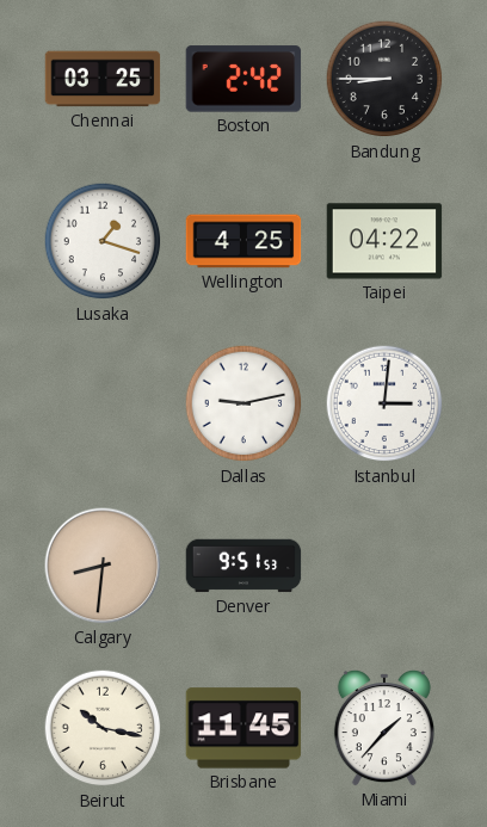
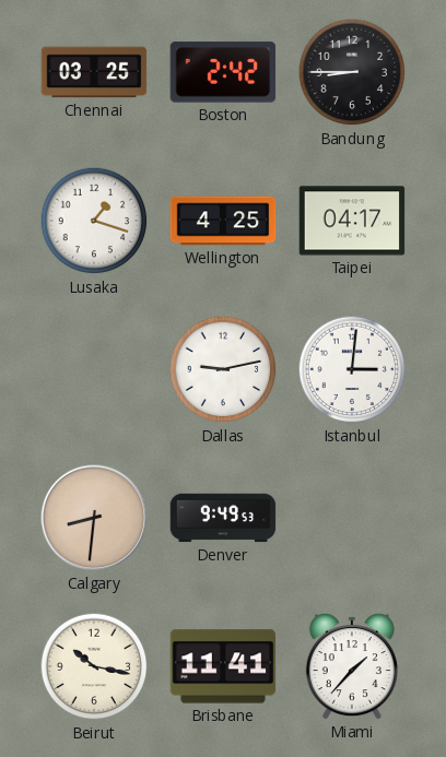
Taipei: 04:22 -> 04:17 (352, 221)
Denver: 9:51 -> 9:49 (223, 518)
Brisbane: 11:45 -> 11:41 (223, 666)
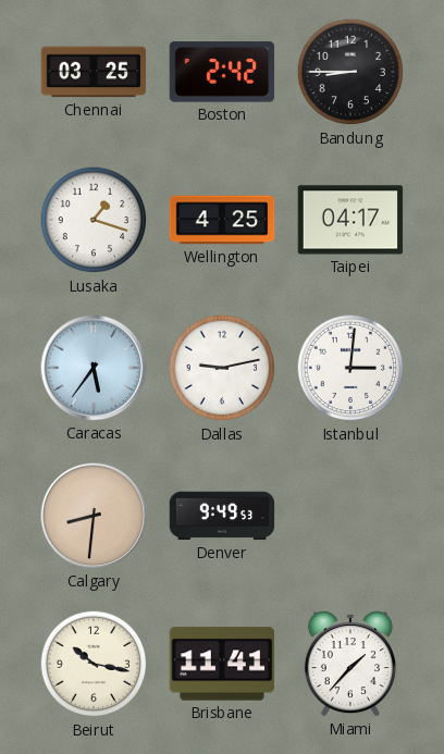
Caracas: none -> 5:36 (94, 368)
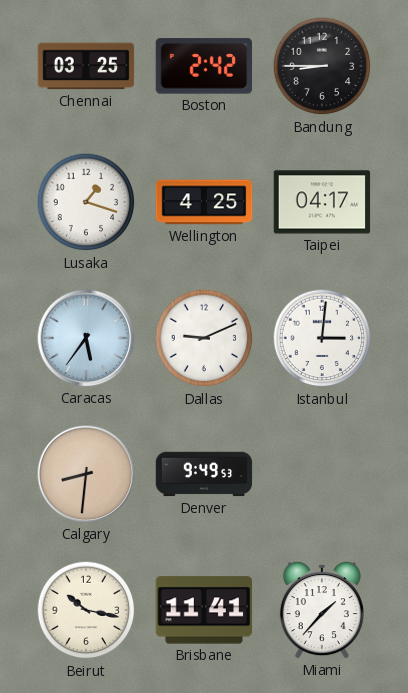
Dallas: 9:13 -> 9:11 (204, 338)
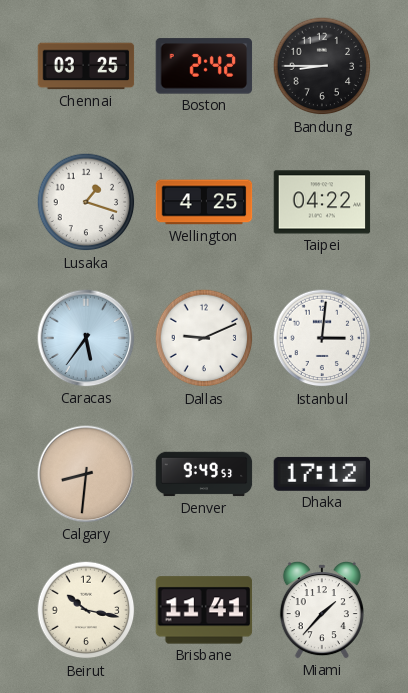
Taipei: 04:17 -> 04:22 (322, 202)
Dhaka: none -> 17:12 (322, 474)
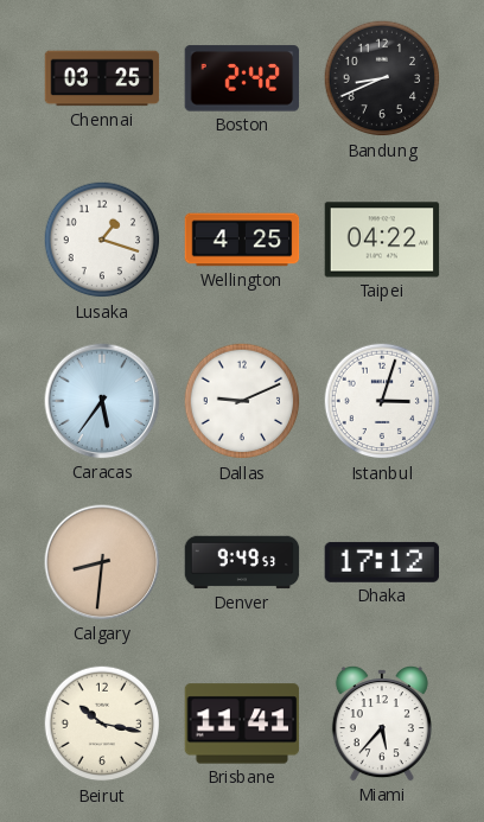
Bandung: 8:45 -> 8:41 (382, 78)
Istanbul: 3:01 -> 3:03 (382, 401)
Miami: 1:37 -> 5:37 (382, 725)
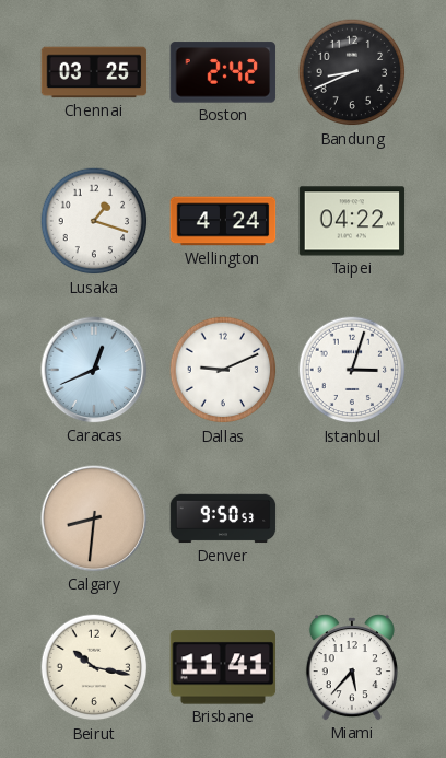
Wellington: 4:25 -> 4:24 (223, 221)
Caracas: 5:36 -> 12:41 (94, 370)
Denver: 9:49 -> 9:50 (223, 518)
Dhaka: 17:12 -> none (382, 562)
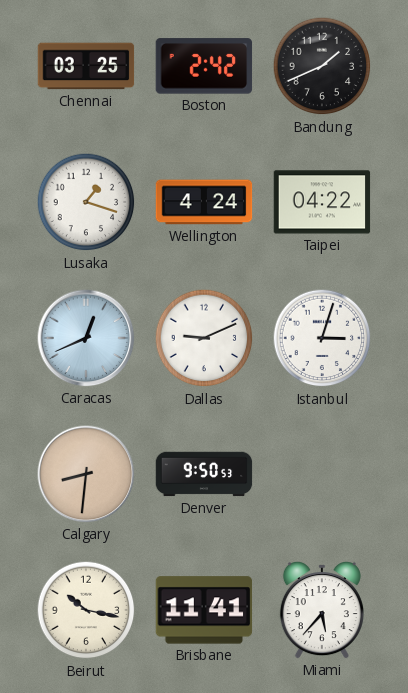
Bandung: 8:41 -> 1:41 (322, 66)
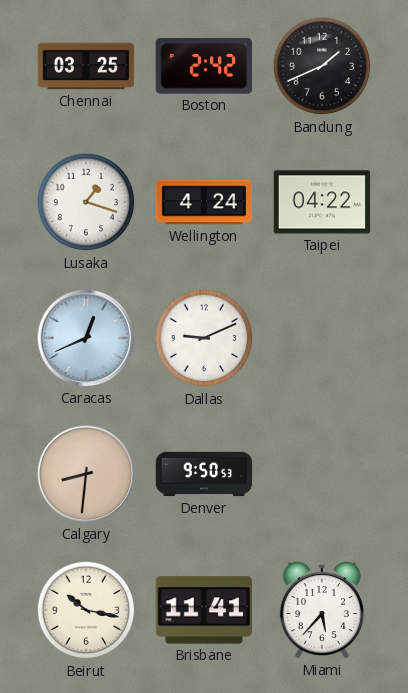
Istanbul: 3:03 -> none (322, 338)
